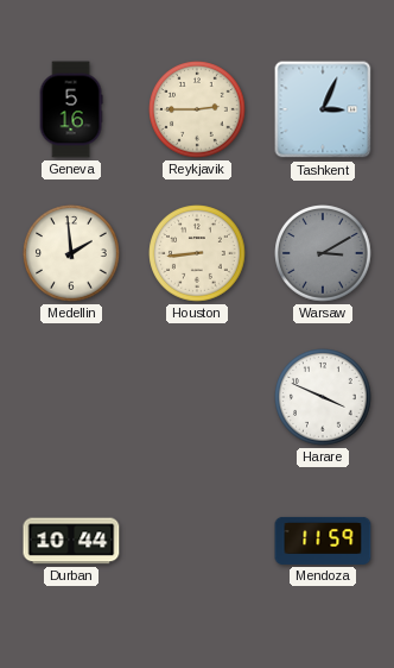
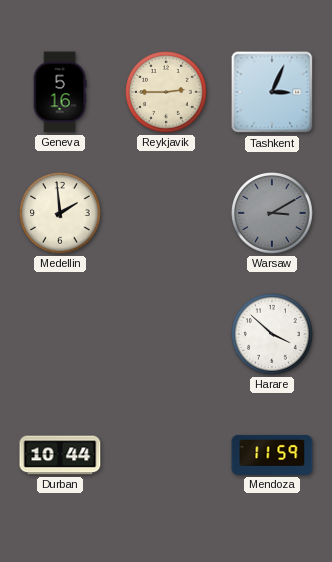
Houston: 8:44 -> none (197, 253)
Harare: 3:49 -> 3:52 (272, 334)
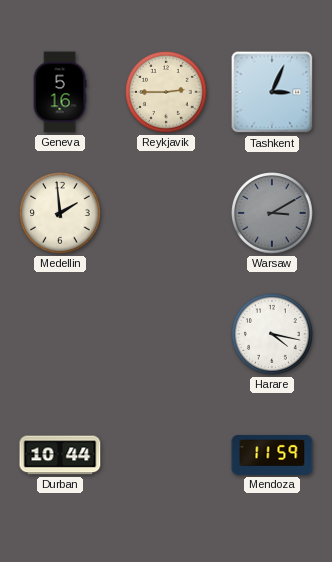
Harare: 3:52 -> 4:17 (272, 334)
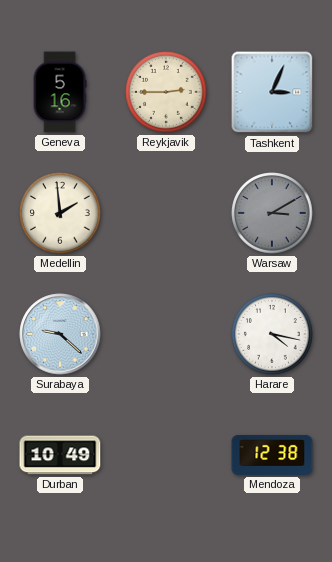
Surabaya: none -> 9:22 (60, 334)
Durban: 10:44 -> 10:49 (60, 455)
Mendoza: 11:59 -> 12:38 (272, 455)
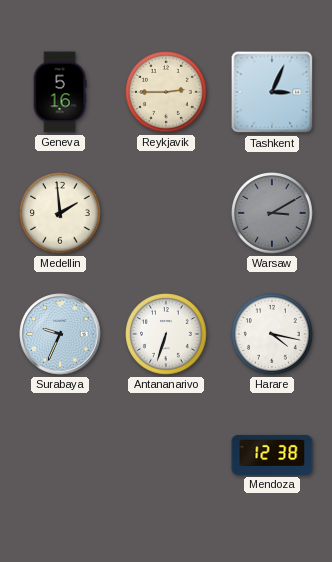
Surabaya: 9:22 -> 9:34 (60, 334)
Antananarivo: none -> 6:33 (166, 334)
Durban: 10:49 -> none (60, 455)
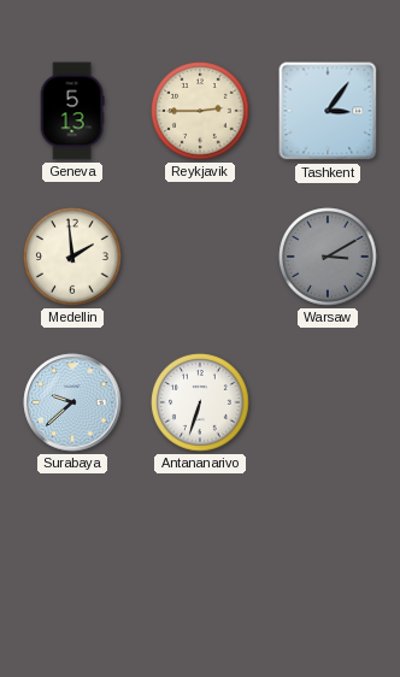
Geneva: 5:16 -> 5:13 (72, 111)
Tashkent: 3:04 -> 3:06 (328, 111)
Surabaya: 9:34 -> 9:38 (72, 402)
Harare: 4:17 -> none (272, 334)
Mendoza: 12:38 -> none (272, 455)
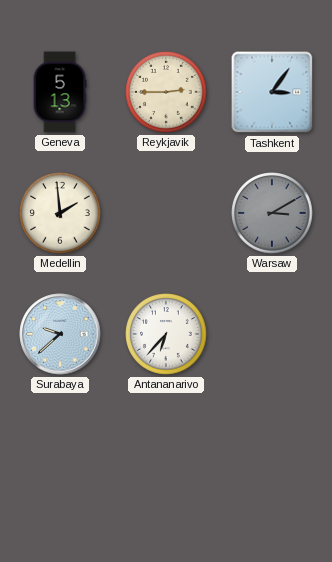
Antananarivo: 6:33 -> 6:37 (166, 334)
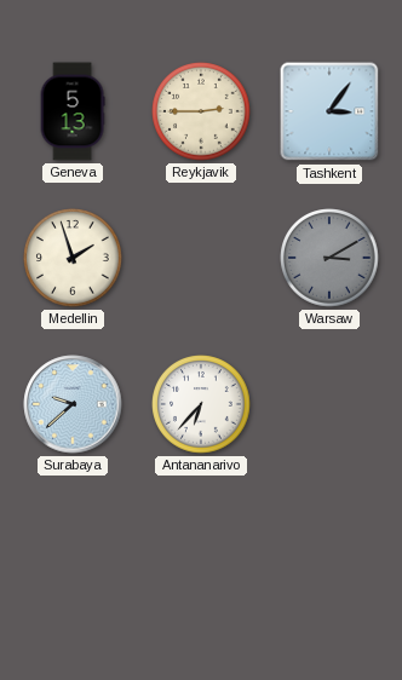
Medellin: 1:59 -> 1:57 (73, 258)
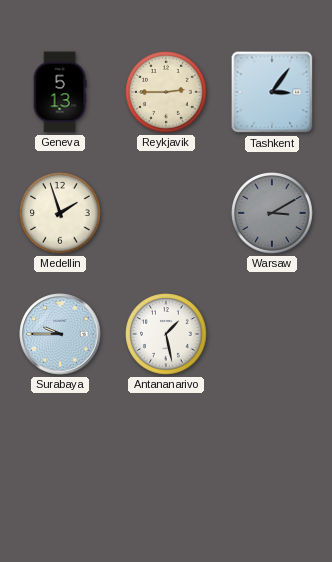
Surabaya: 9:38 -> 9:45 (60, 334)
Antananarivo: 6:37 -> 1:28 (166, 334)
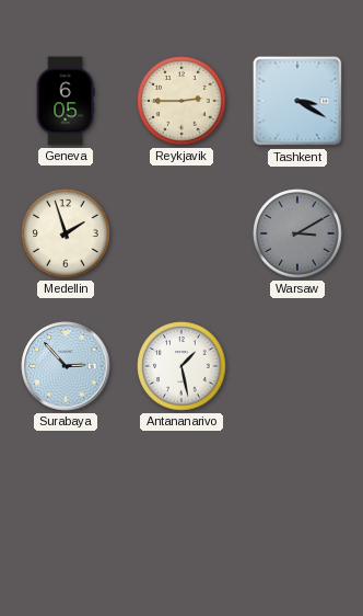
Geneva: 5:13 -> 6:05 (66, 101)
Tashkent: 3:06 -> 3:20 (297, 101)
Surabaya: 9:45 -> 2:53 (66, 366)
